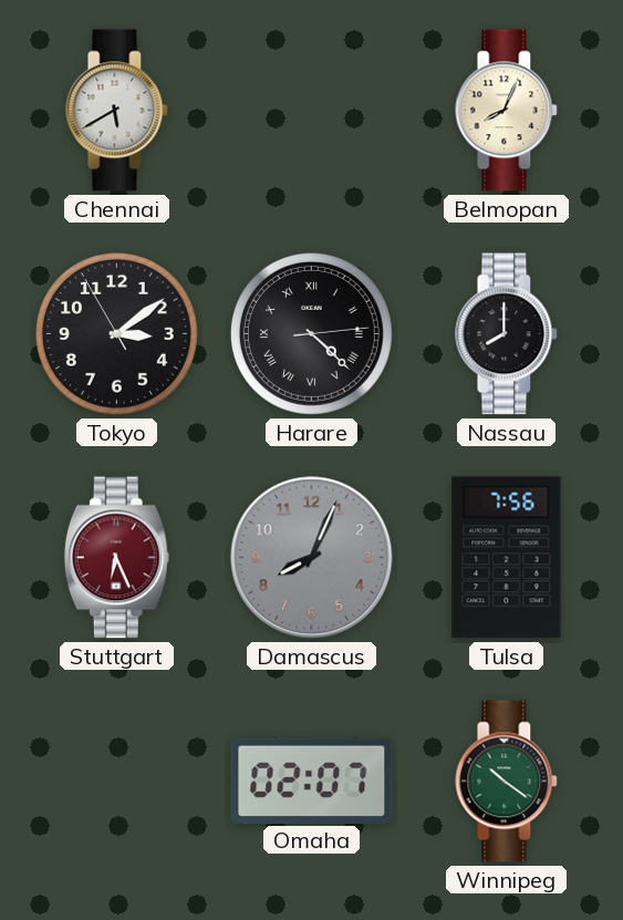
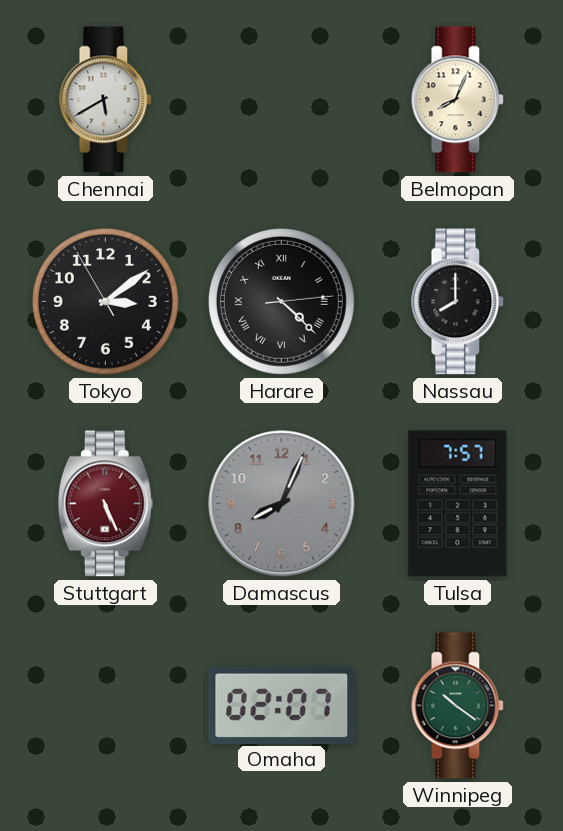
Stuttgart: 6:26 -> 5:26 (105, 504)
Tulsa: 7:56 -> 7:57 (458, 504)
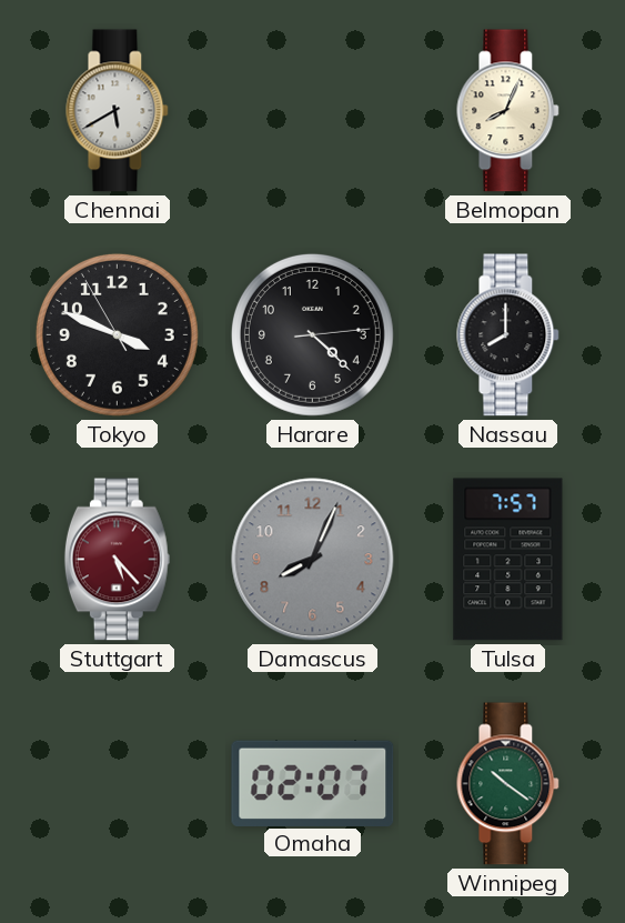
Tokyo: 3:08 -> 3:48 (117, 334)
Harare numerals: Roman -> Arabic (312, 334)
Stuttgart: 5:26 -> 5:23 (117, 560)
